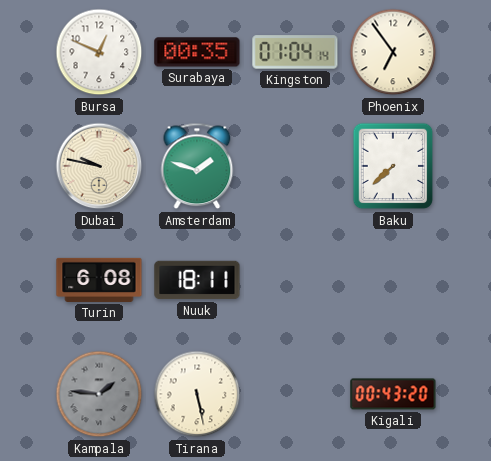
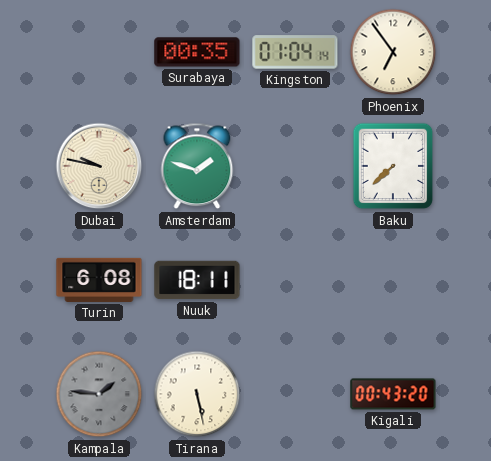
Bursa: 12:49 -> none (99, 52)
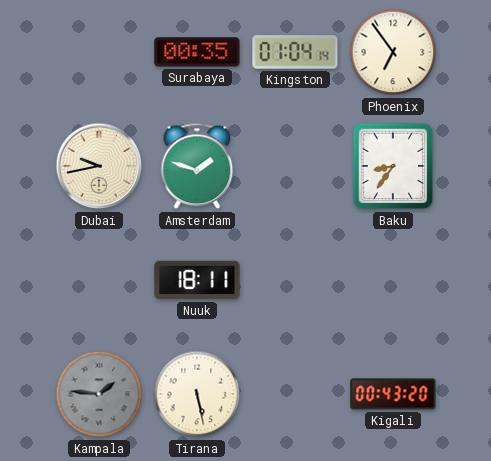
Dubai: 9:47 -> 9:43 (99, 166)
Baku: 7:38 -> 8:36 (393, 166)
Turin: 6:08 -> none (99, 280)
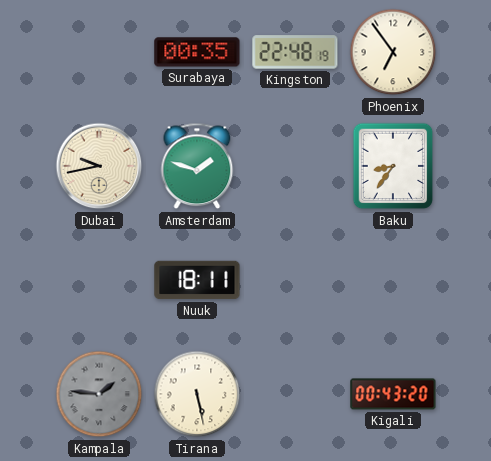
Kingston: 01:04 -> 22:48 (295, 52)
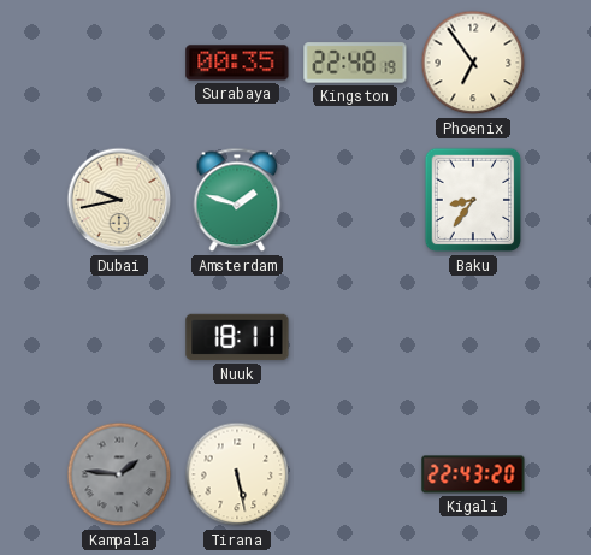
Kigali: 00:43 -> 22:43 (473, 474)
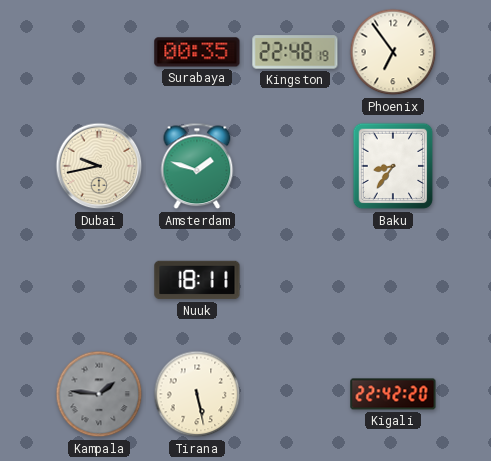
Kigali: 22:43 -> 22:42 (393, 394)
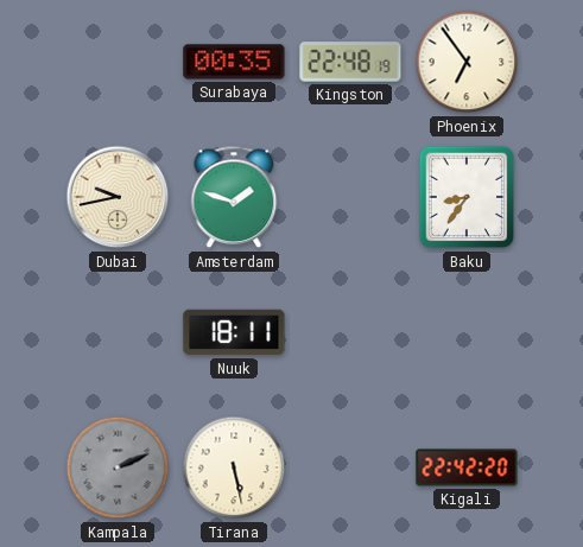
Kampala: 1:46 -> 2:11 (118, 468)
